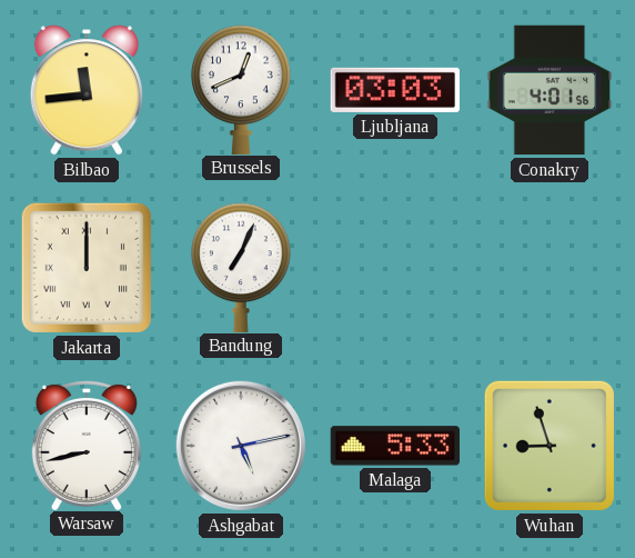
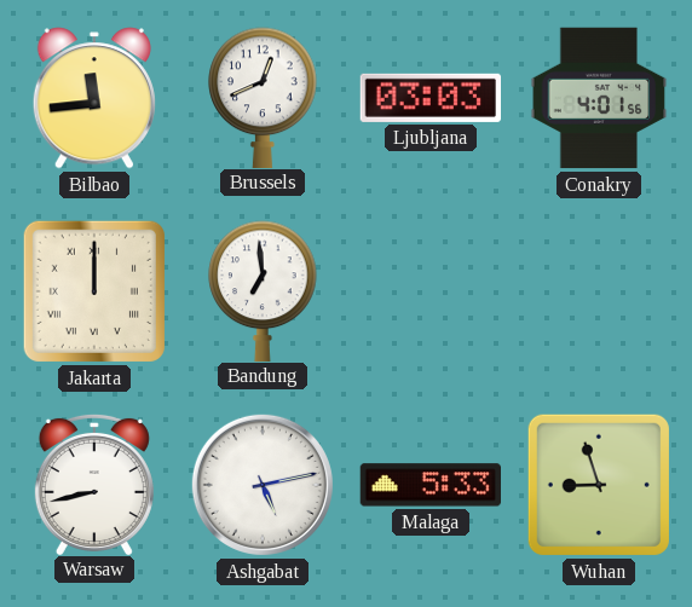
Bandung: 7:04 -> 6:59 (263, 290)
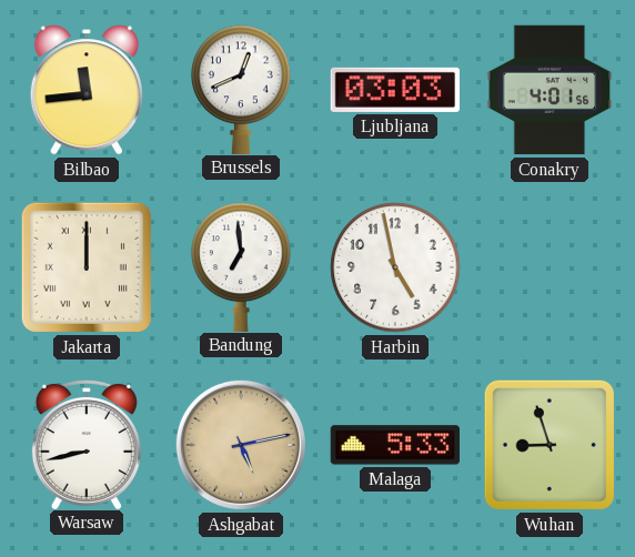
Harbin: none -> 4:58 (395, 267)
Ashgabat dial: white -> champagne (241, 445)
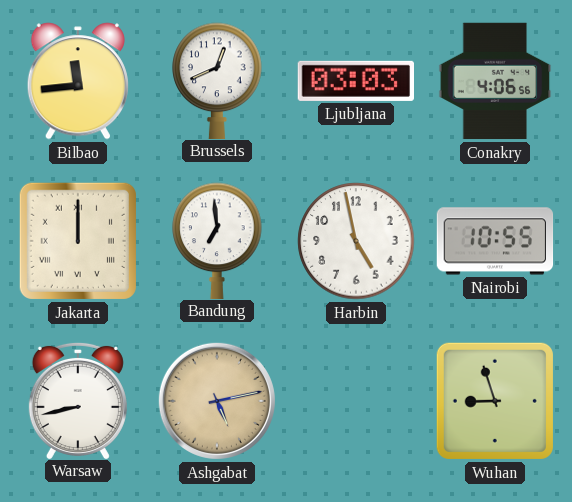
Conakry: 4:01 -> 4:06 (495, 81)
Nairobi: none -> 10:55 (495, 241)
Malaga: 5:33 -> none (394, 445)
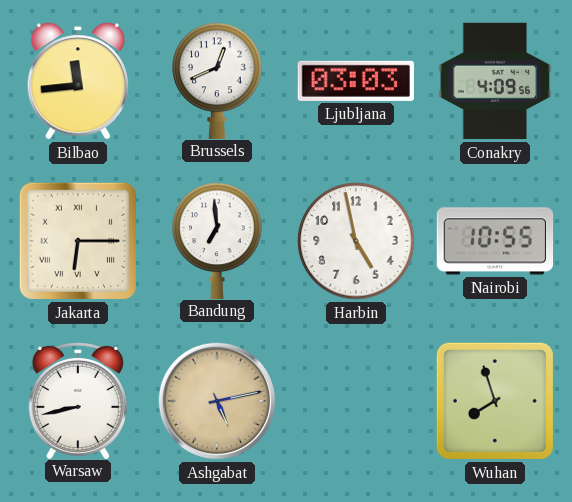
Conakry: 4:06 -> 4:09 (495, 81)
Jakarta: 12:00 -> 6:15 (78, 241)
Wuhan: 8:57 -> 7:57 (495, 401)
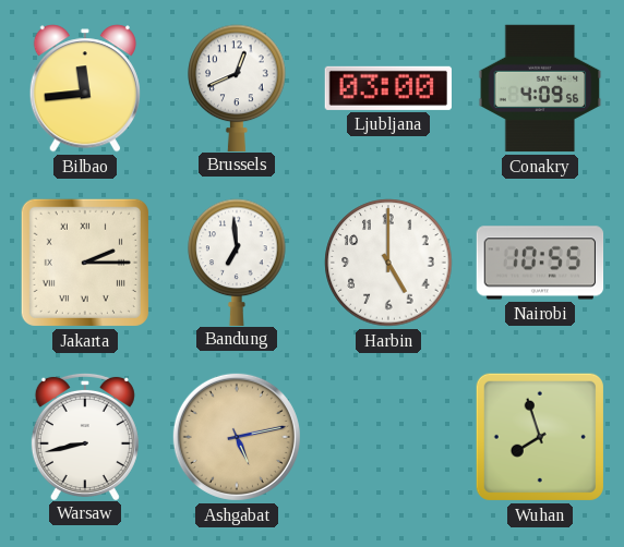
Ljubljana: 03:03 -> 03:00 (387, 88)
Jakarta: 6:15 -> 2:15 (85, 263)
Harbin: 4:58 -> 5:00 (388, 263)
